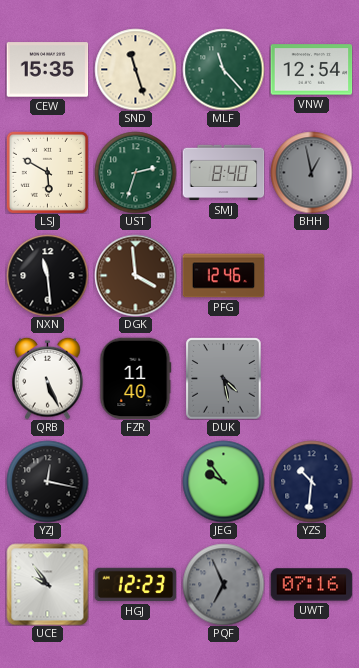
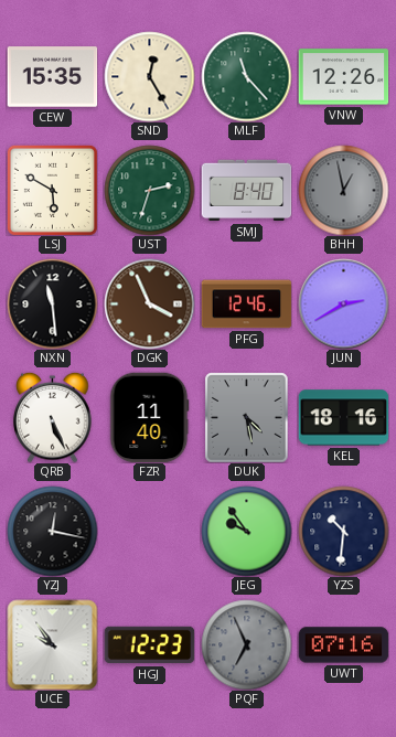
SND: 11:27 -> 12:25 (149, 76)
VNW: 12:54 -> 12:26 (343, 77)
DGK: 3:59 -> 3:56 (149, 303)
JUN: none -> 2:40 (343, 303)
KEL: none -> 18:16 (343, 418)
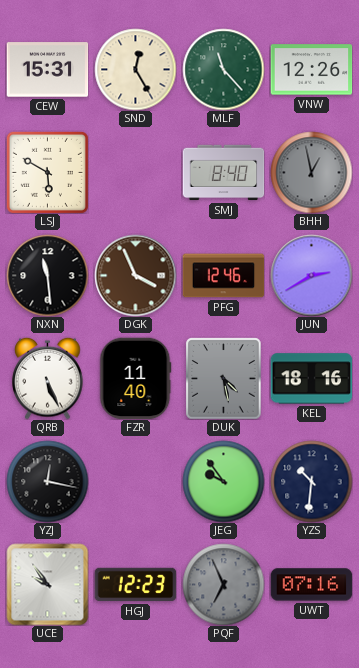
CEW: 15:35 -> 15:31 (47, 70)
UST: 2:33 -> none (149, 190)
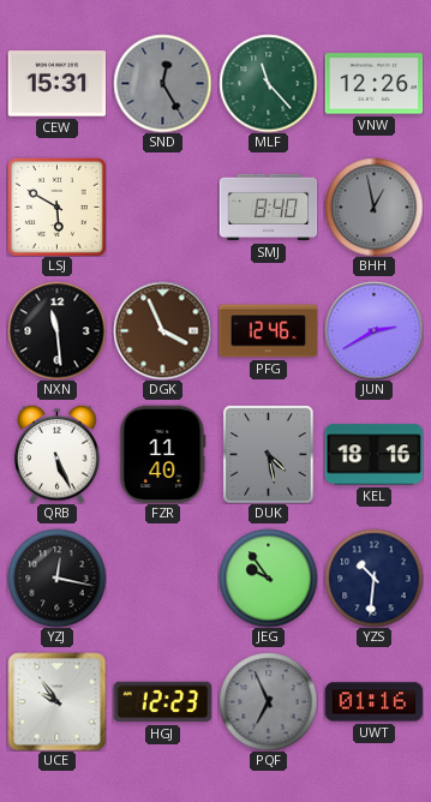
SND dial: cream -> grey (162, 83)
UWT: 07:16 -> 01:16 (373, 702)
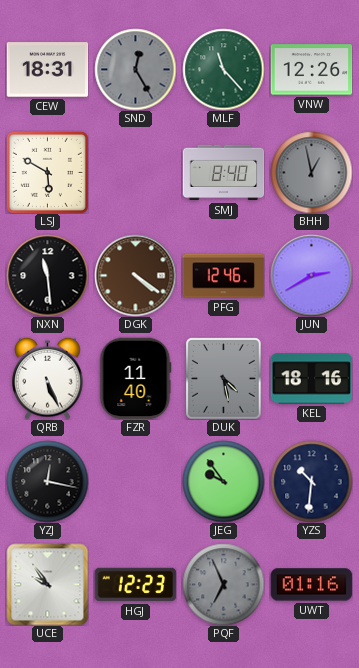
CEW: 15:31 -> 18:31 (47, 70)
DGK: 3:56 -> 4:21 (135, 275)
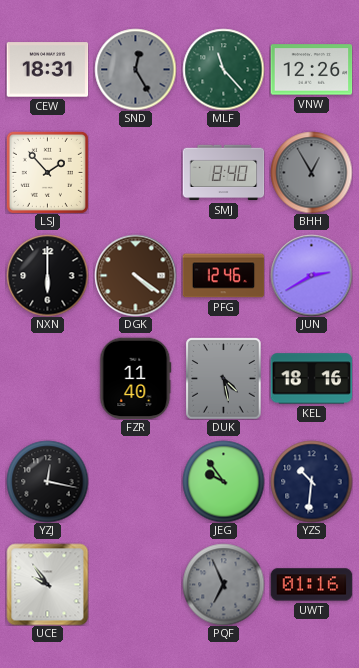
LSJ: 5:50 -> 1:53 (47, 172)
BHH: 12:58 -> 12:55 (311, 172)
NXN: 11:29 -> 6:00 (47, 275)
QRB: 5:26 -> none (48, 378)
HGJ: 12:23 -> none (135, 585)
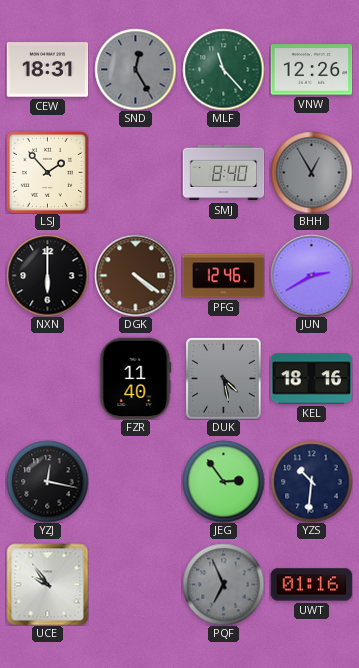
JEG: 9:54 -> 2:54 (223, 481)
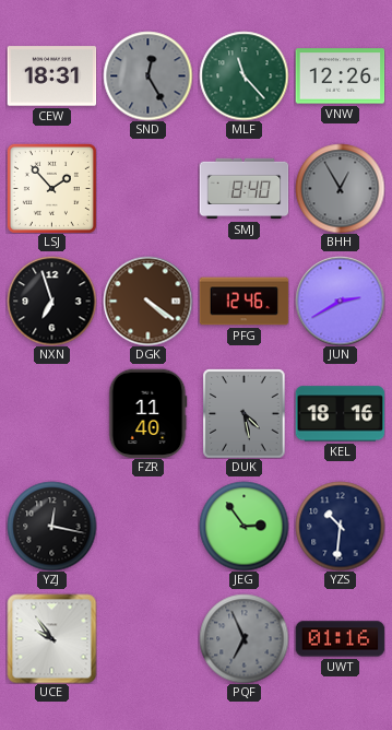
NXN: 6:00 -> 6:57 (51, 301)
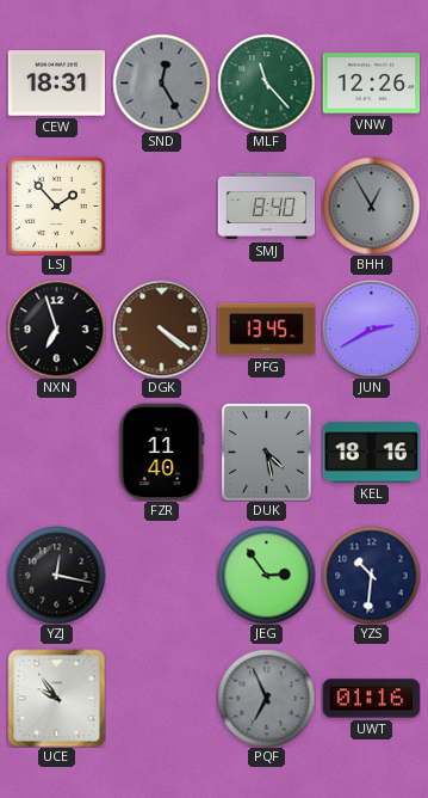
PFG: 12:46 -> 13:45 (266, 330)
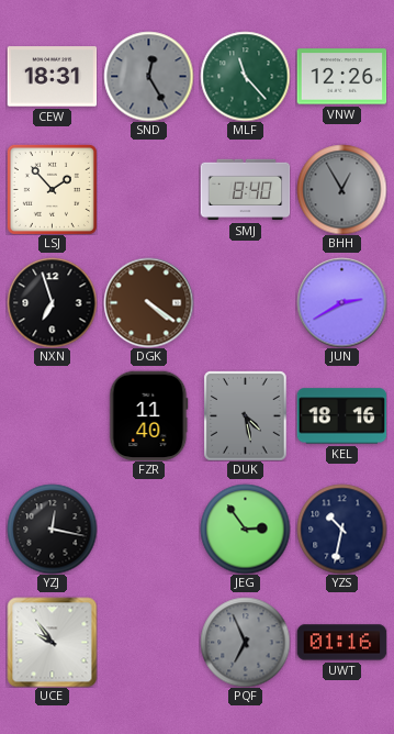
PFG: 13:45 -> none (266, 330)
YZS: 10:31 -> 10:32 (341, 529)
